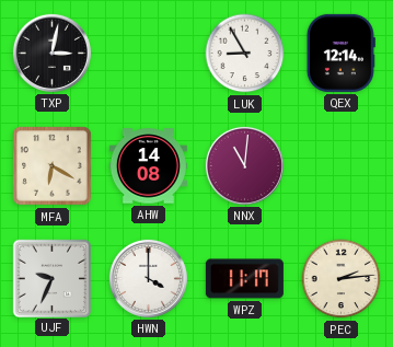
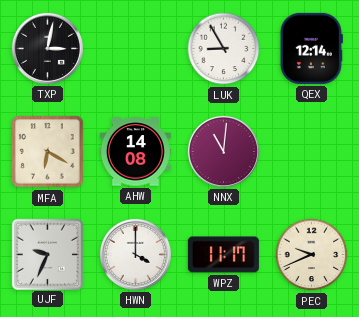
PEC: 2:14 -> 9:41 (312, 255)
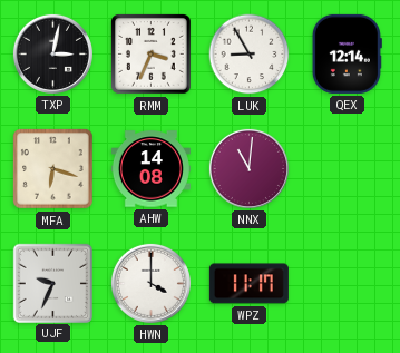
RMM: none -> 3:34 (152, 55)
MFA: 6:20 -> 6:18 (53, 169)
PEC: 9:41 -> none (312, 255)
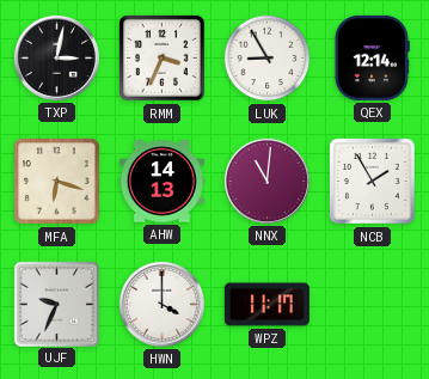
AHW: 14:08 -> 14:13 (161, 182)
NCB: none -> 1:55 (373, 182)
